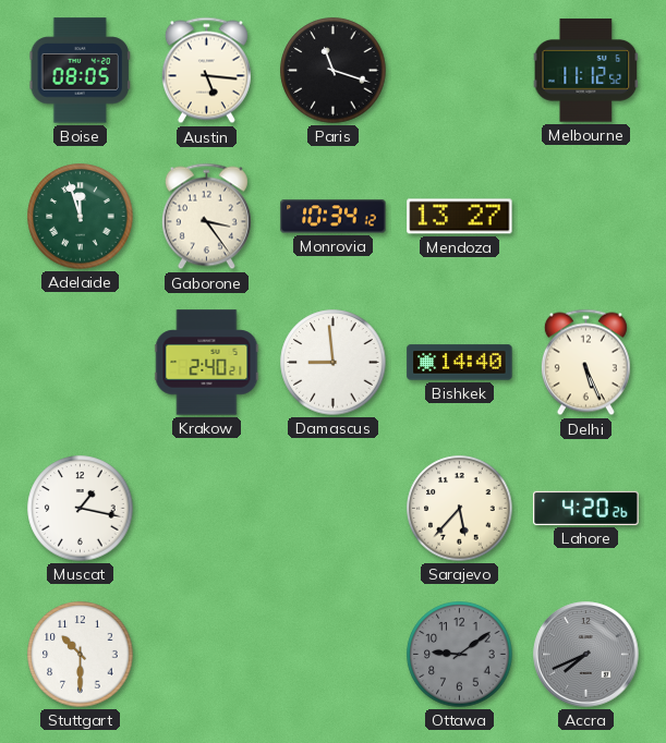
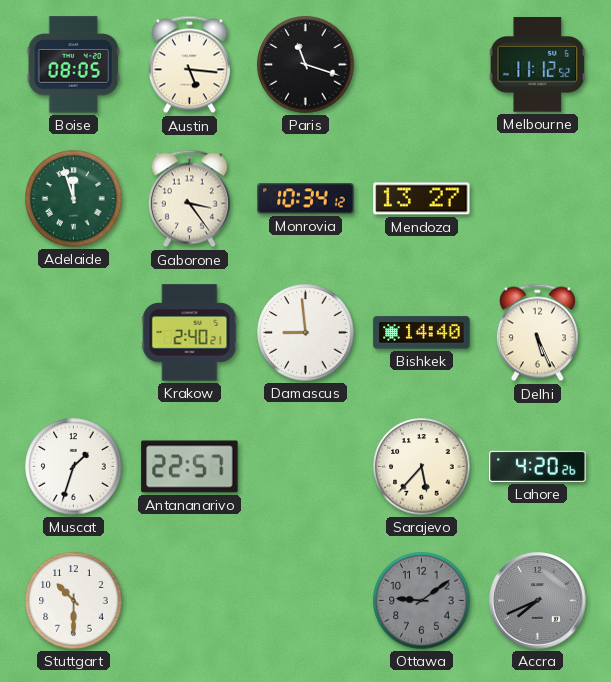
Muscat: 1:17 -> 1:33 (74, 467)
Antananarivo: none -> 22:57 (190, 467)
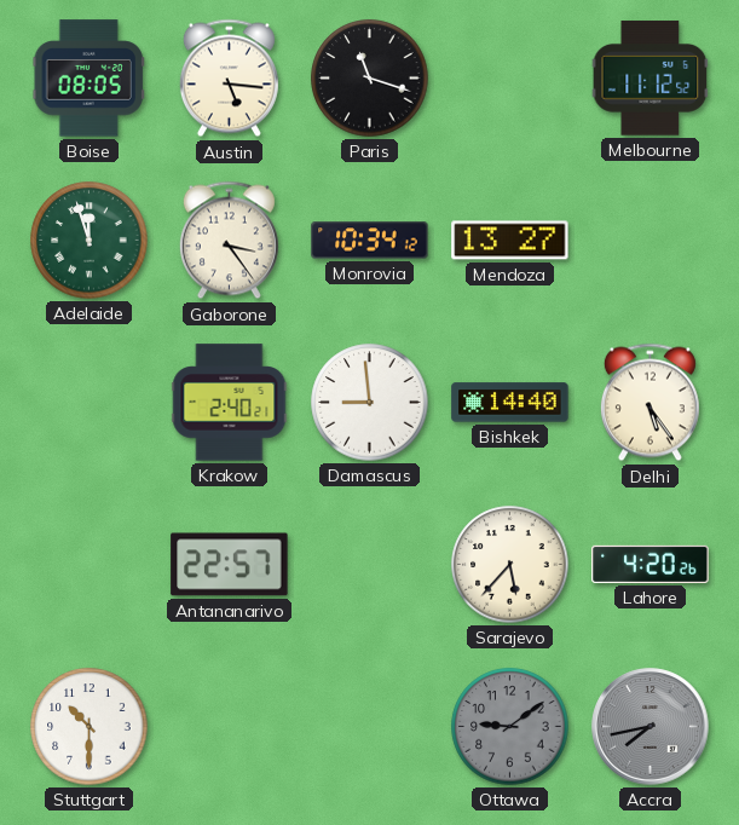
Delhi: 5:26 -> 5:24 (649, 403)
Muscat: 1:33 -> none (74, 467)
Accra: 7:41 -> 7:43 (651, 727)
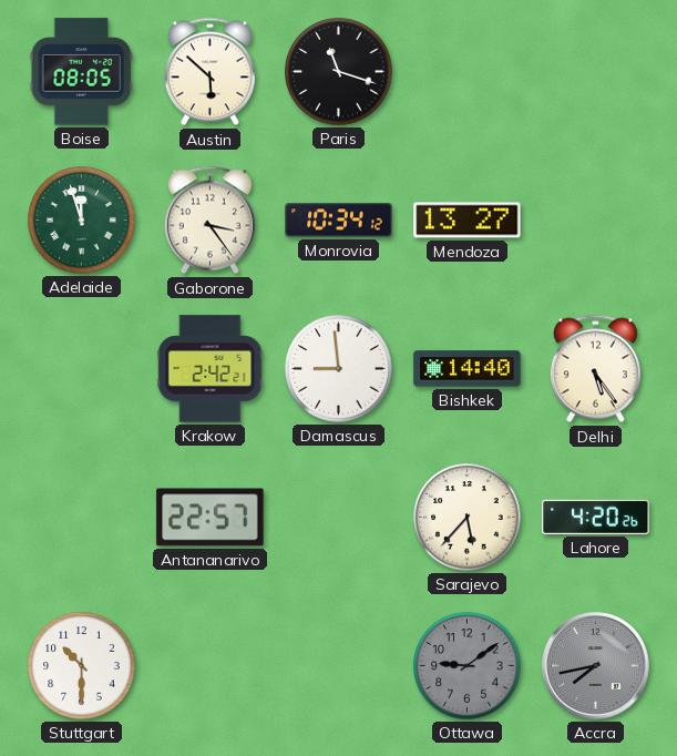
Austin: 5:16 -> 5:52 (209, 72)
Melbourne: 11:12 -> none (651, 79)
Krakow: 2:40 -> 2:42 (211, 369)
